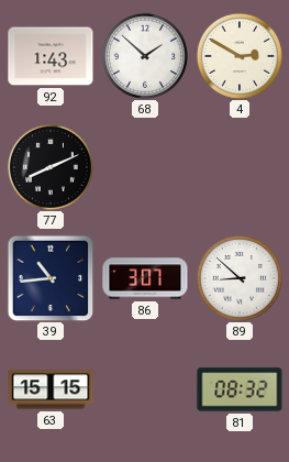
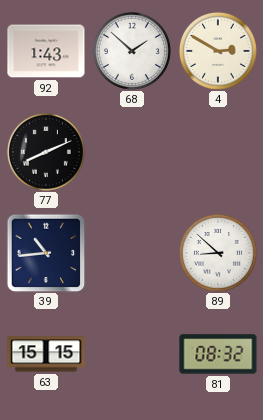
86: 3:07 -> none (145, 278)
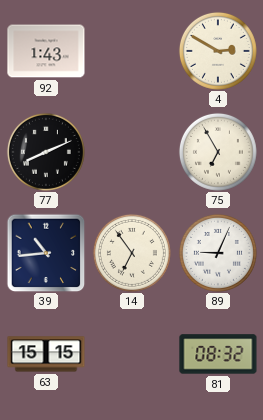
68: 1:52 -> none (132, 51)
75: none -> 6:55 (218, 152)
14: none -> 6:54 (132, 253)
89: 8:52 -> 9:04 (218, 253)
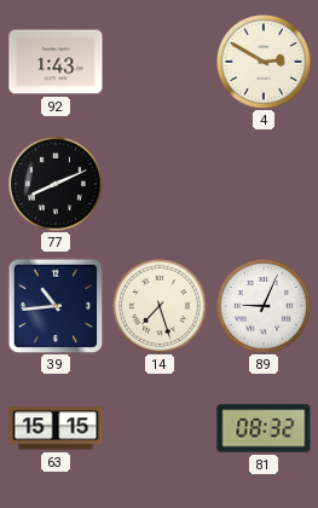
75: 6:55 -> none (218, 152)
14: 6:54 -> 7:27 (160, 306)
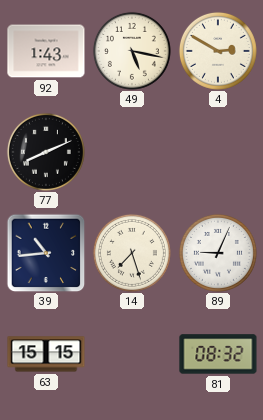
49: none -> 5:17 (132, 51)
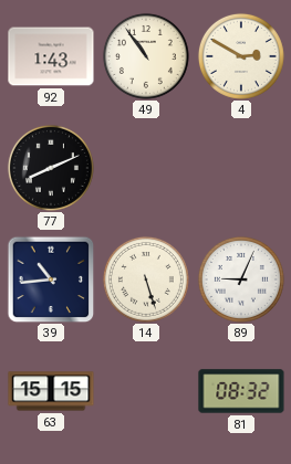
49: 5:17 -> 10:54 (146, 56)
14: 7:27 -> 5:27 (146, 280)
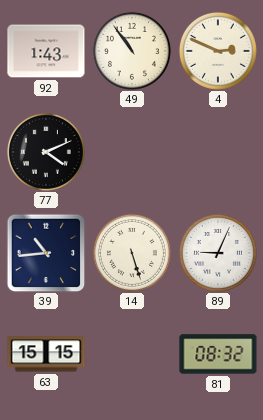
4: 2:50 -> 2:49 (218, 51)
77: 8:11 -> 4:11 (46, 152)
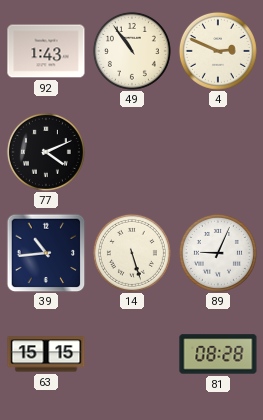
81: 08:32 -> 08:28 (218, 354)
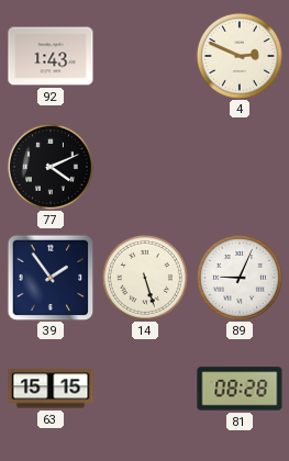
49: 10:54 -> none (132, 51)
39: 10:44 -> 1:54 (51, 278)
